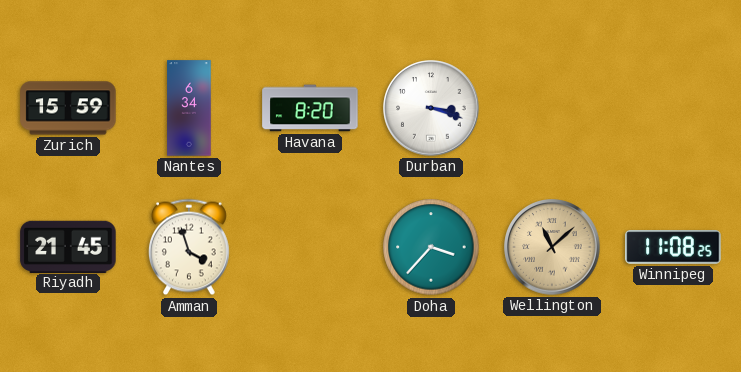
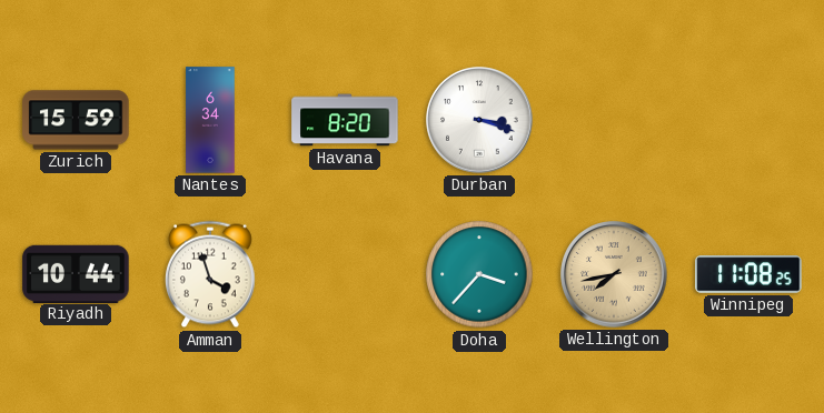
Riyadh: 21:45 -> 10:44 (76, 273)
Wellington: 11:08 -> 7:43 (614, 274)
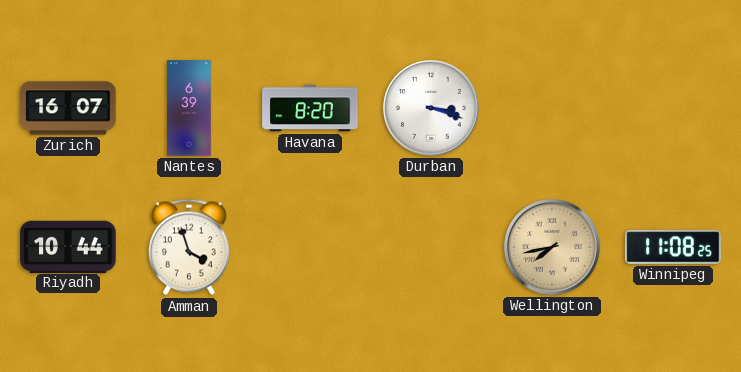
Zurich: 15:59 -> 16:07 (68, 108)
Nantes: 6:34 -> 6:39 (189, 108)
Doha: 3:37 -> none (479, 274)
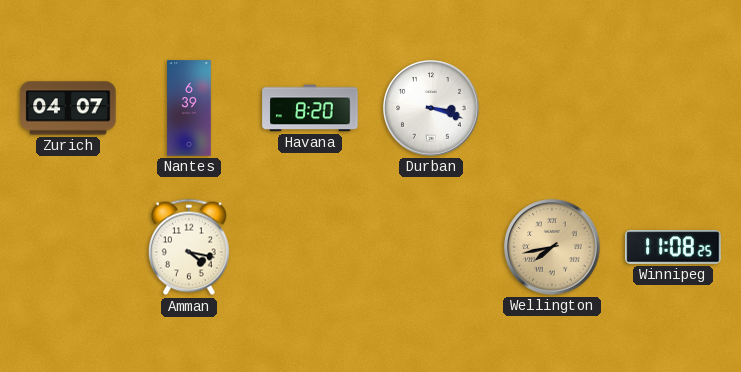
Zurich: 16:07 -> 04:07 (68, 108)
Riyadh: 10:44 -> none (68, 246)
Amman: 3:57 -> 4:17 (189, 247)
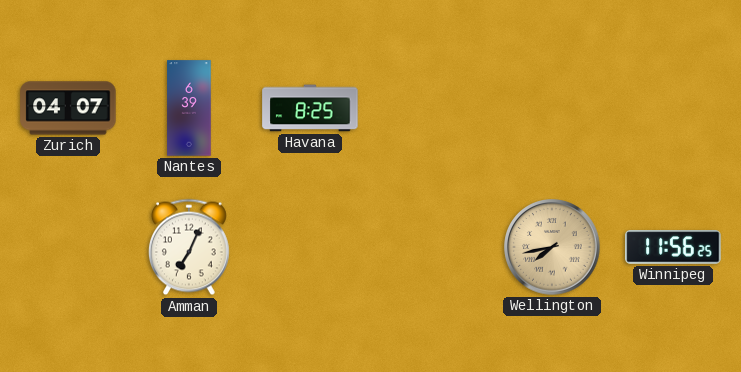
Havana: 8:20 -> 8:25 (310, 108)
Durban: 3:18 -> none (431, 108)
Amman: 4:17 -> 7:04 (189, 247)
Winnipeg: 11:08 -> 11:56 (673, 247)
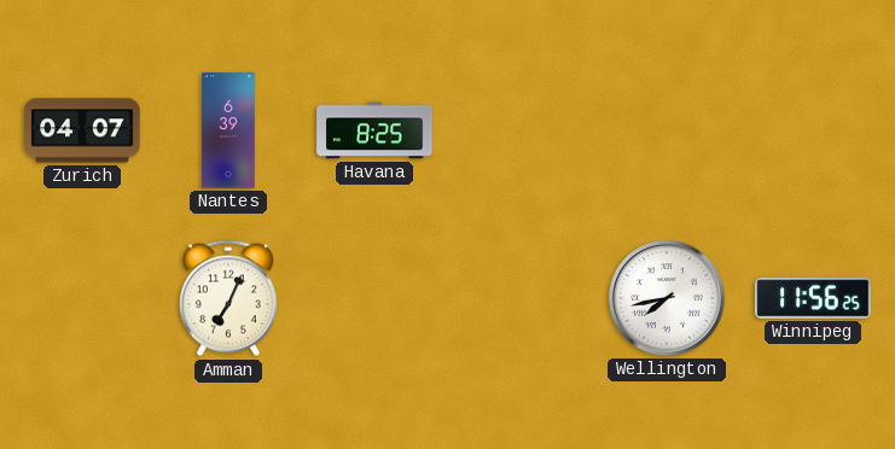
Wellington dial: champagne -> white (667, 298)
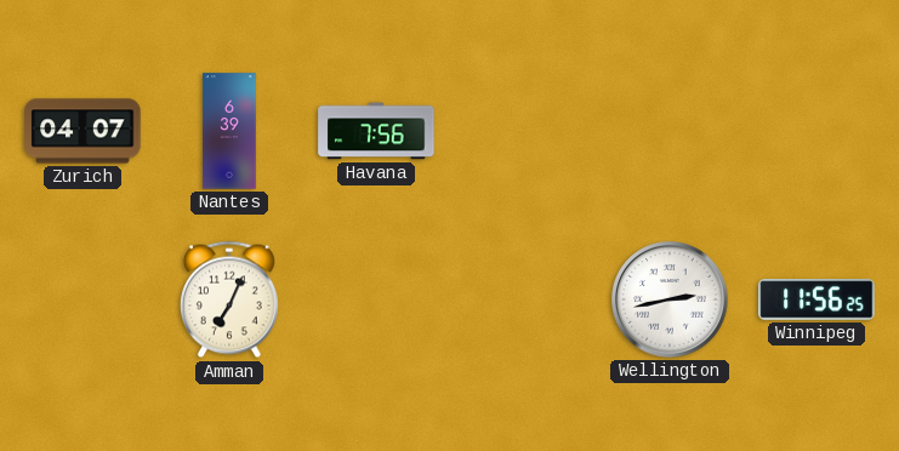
Havana: 8:25 -> 7:56 (376, 131)
Wellington: 7:43 -> 2:43 (670, 299)
